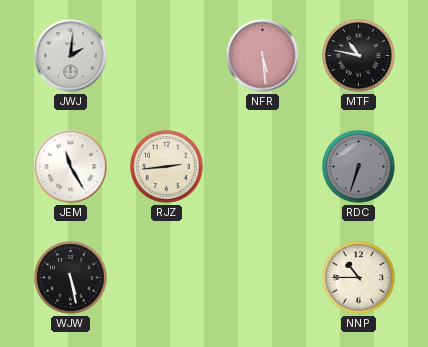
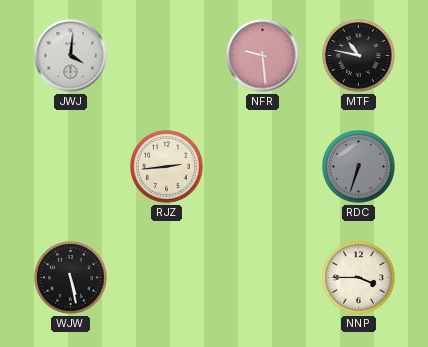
JWJ: 2:01 -> 4:01 (71, 56)
NFR: 5:29 -> 9:29 (263, 56)
JEM: 11:25 -> none (71, 167)
NNP: 10:45 -> 3:45 (359, 278)
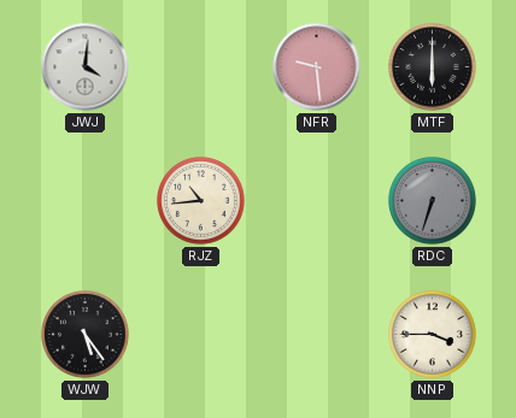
MTF: 10:47 -> 6:00 (433, 67)
RJZ: 2:44 -> 10:44 (201, 201)
WJW: 5:28 -> 5:24 (86, 335)
